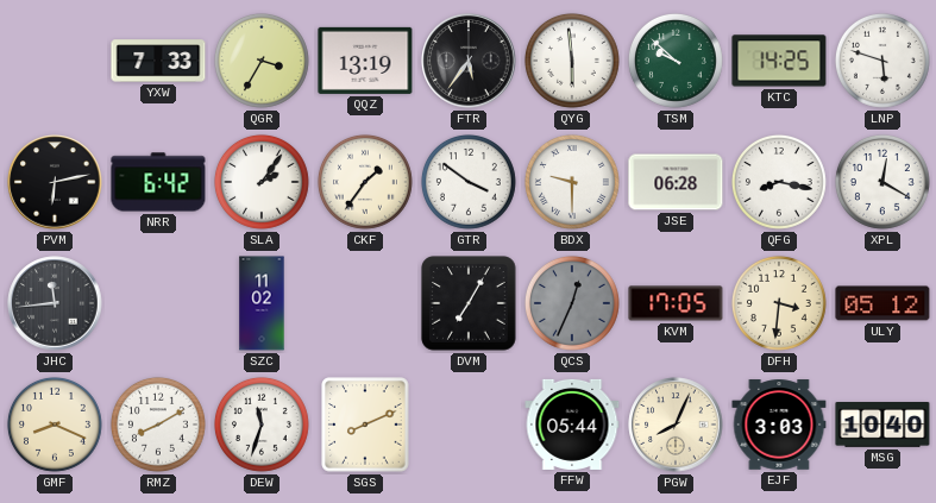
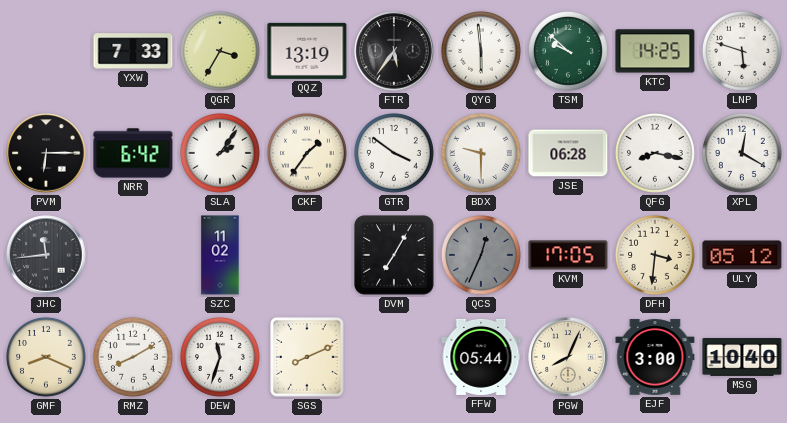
PVM: 6:13 -> 6:15 (46, 153)
EJF: 3:03 -> 3:00 (655, 357)
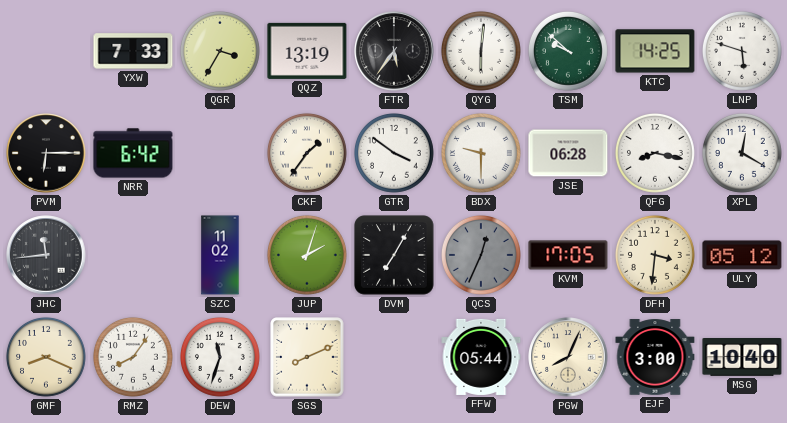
QYG: 5:59 -> 6:01 (481, 51)
SLA: 2:06 -> none (220, 153)
JUP: none -> 2:03 (307, 255)
RMZ: 8:10 -> 8:06 (133, 357)
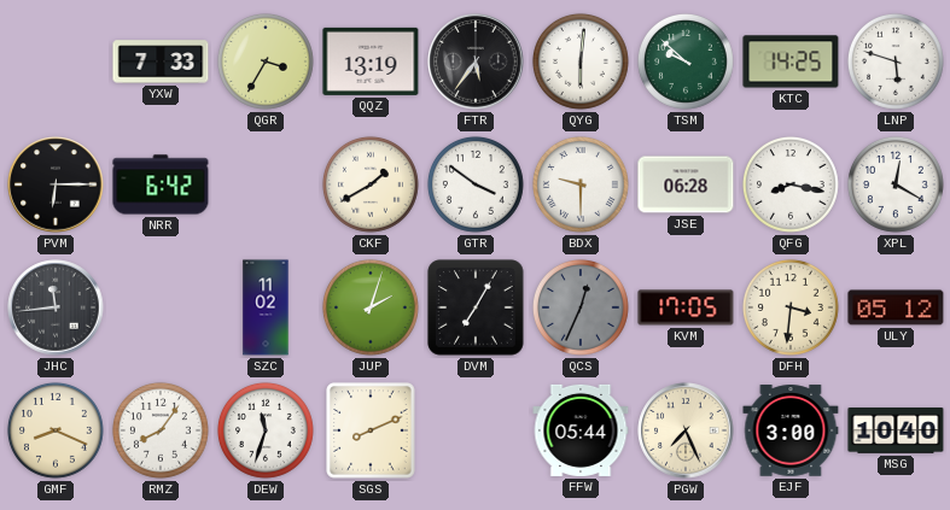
CKF: 1:36 -> 1:40 (371, 184)
PGW: 8:04 -> 7:26 (686, 430)
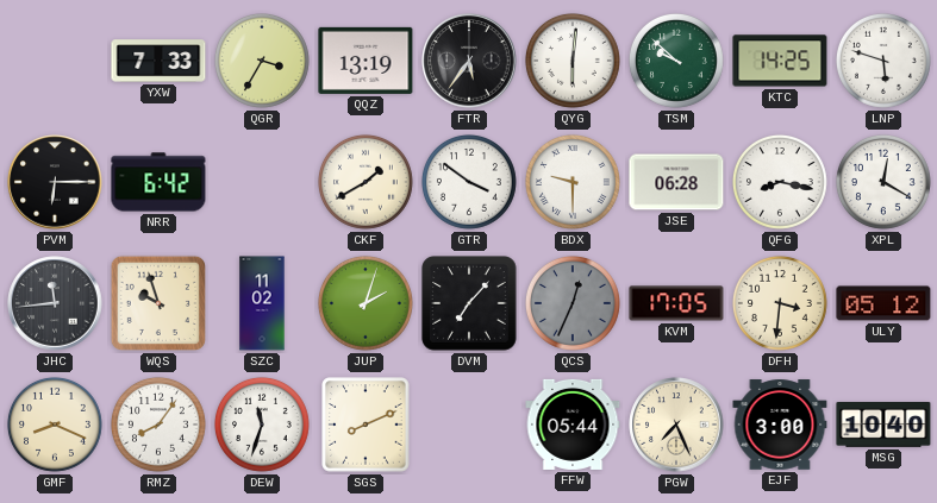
WQS: none -> 9:57 (158, 303)
DVM: 7:05 -> 7:07 (469, 303)
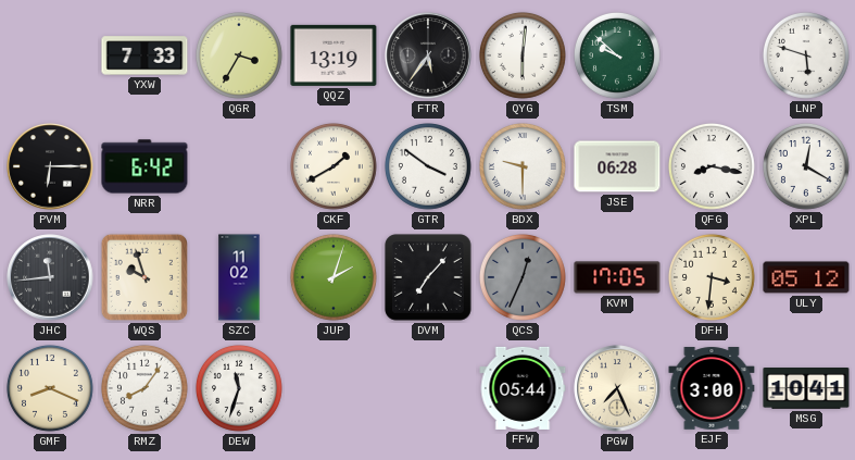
KTC: 14:25 -> none (780, 61)
SGS: 8:11 -> none (366, 425)
MSG: 10:40 -> 10:41 (806, 389)
